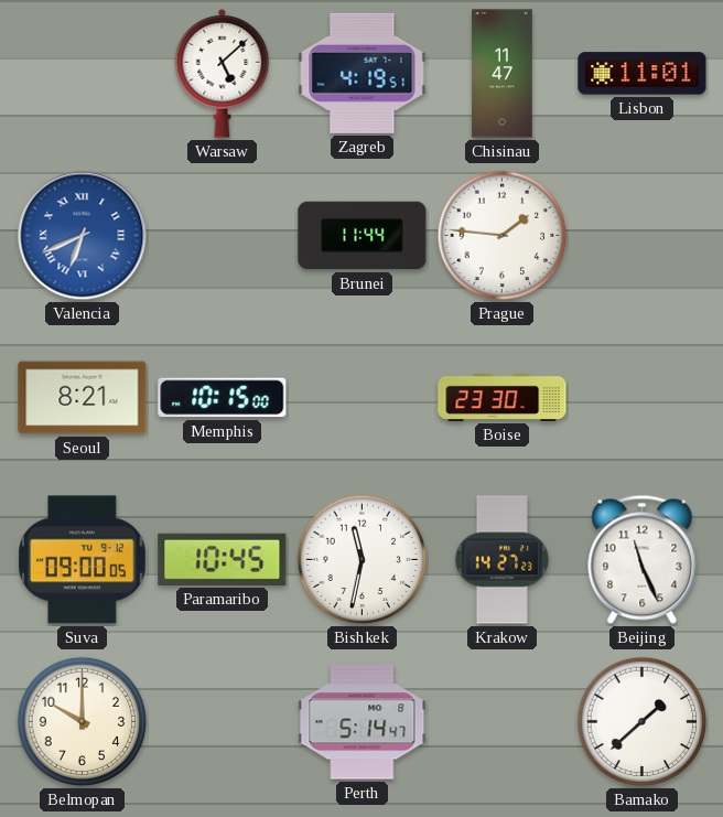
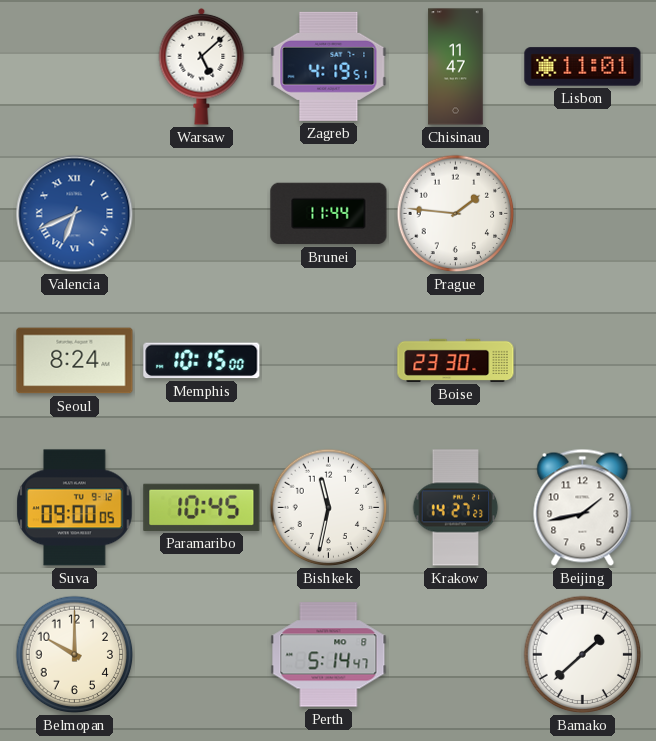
Seoul: 8:21 -> 8:24 (75, 361)
Beijing: 11:26 -> 1:43 (583, 507)
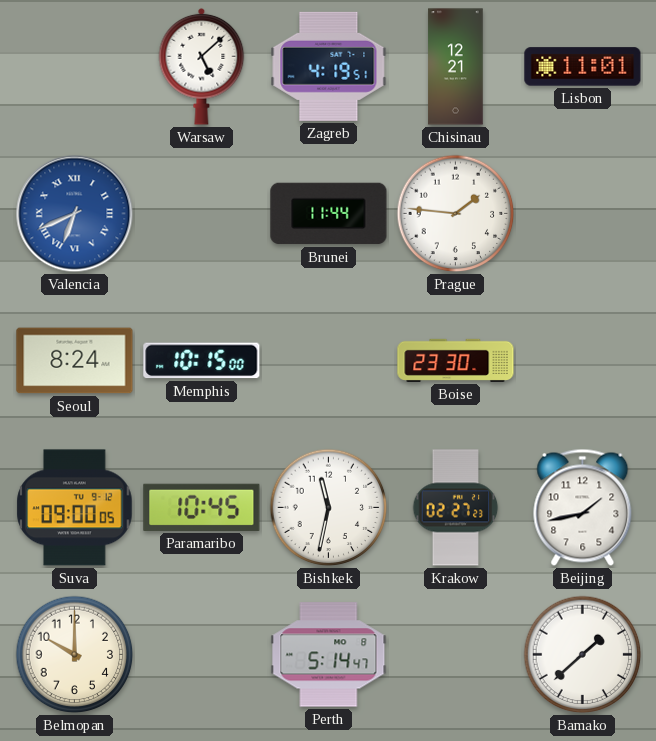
Chisinau: 11:47 -> 12:21 (456, 67)
Krakow: 14:27 -> 02:27 (456, 508)
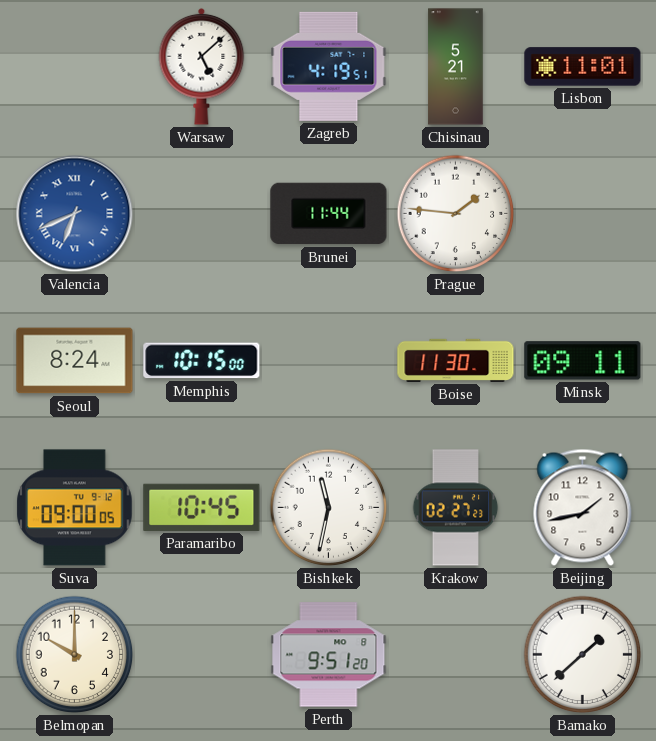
Chisinau: 12:21 -> 5:21 (456, 67)
Boise: 23:30 -> 11:30 (456, 360)
Minsk: none -> 09:11 (583, 361)
Perth: 5:14 -> 9:51 (329, 655)
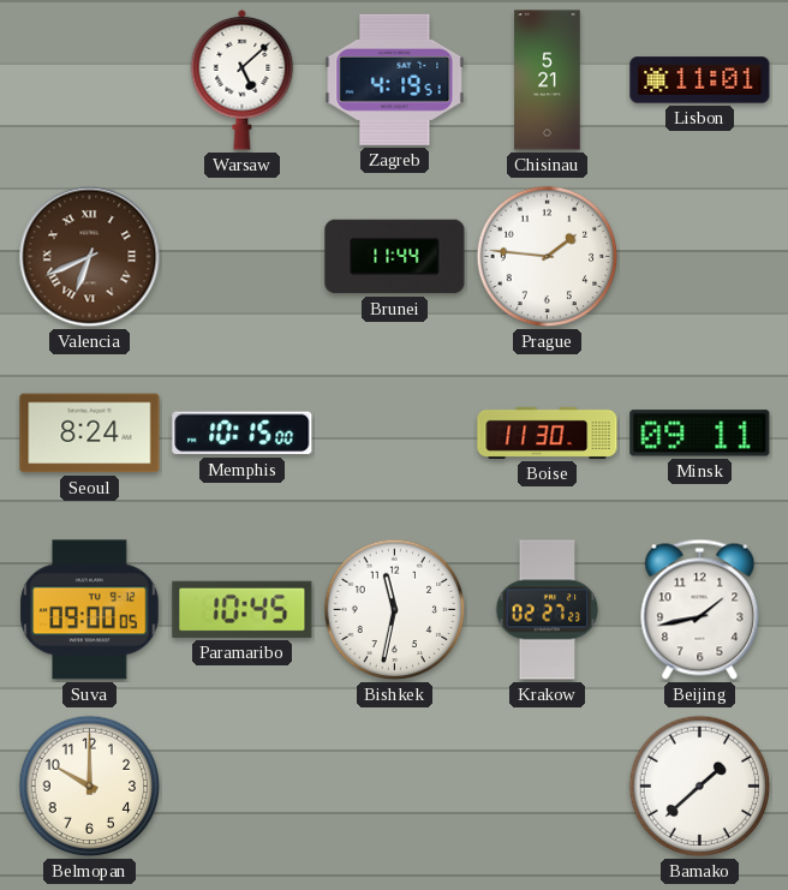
Valencia dial: blue -> brown (90, 257)
Perth: 9:51 -> none (329, 655)
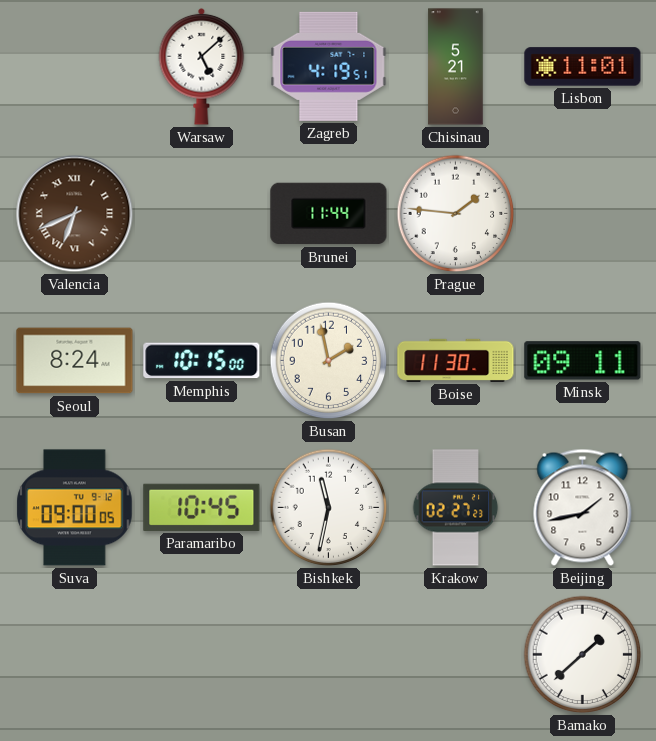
Busan: none -> 1:58 (329, 361)
Belmopan: 10:00 -> none (90, 787)
